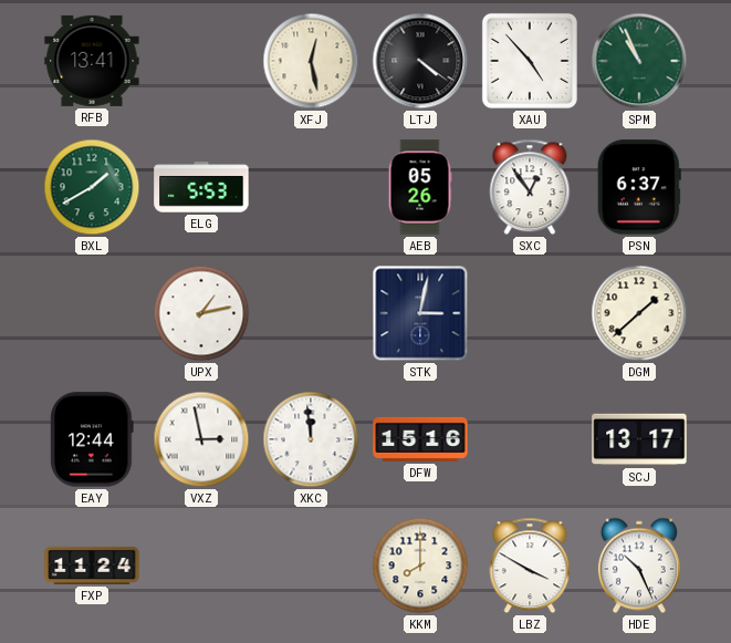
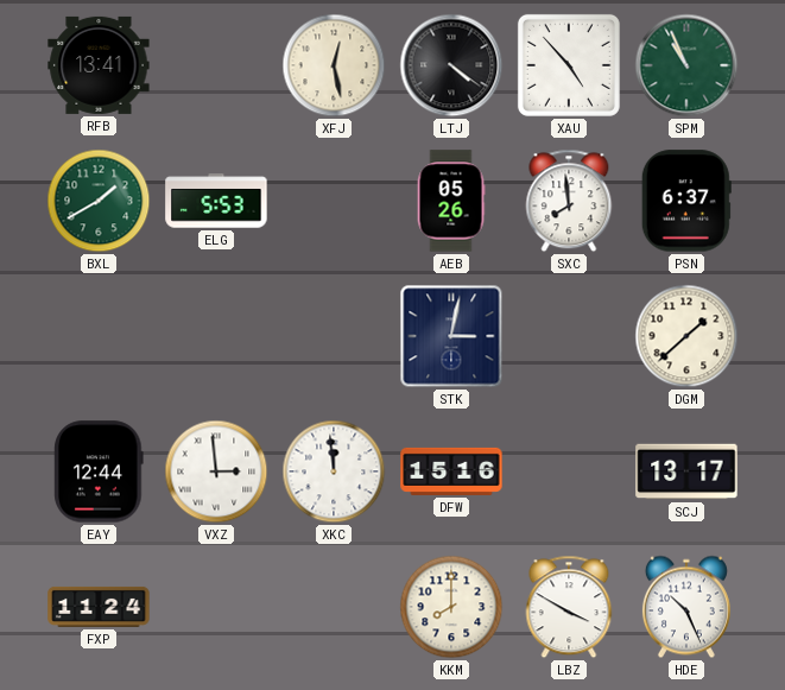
SXC: 12:54 -> 7:59 (569, 201)
UPX: 1:13 -> none (201, 313)
VXZ: 2:58 -> 2:59 (216, 471)
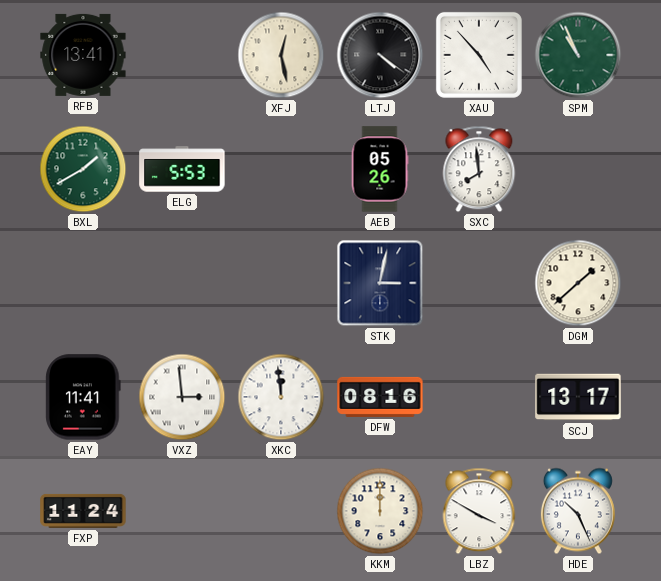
PSN: 6:37 -> none (686, 201)
EAY: 12:44 -> 11:41 (83, 397)
DFW: 15:16 -> 08:16 (380, 397)
KKM: 8:00 -> 12:00 (380, 511)
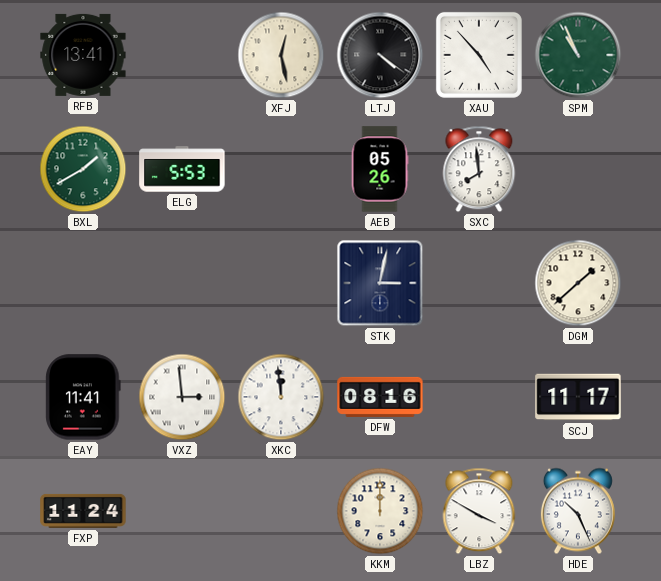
SCJ: 13:17 -> 11:17 (578, 397)
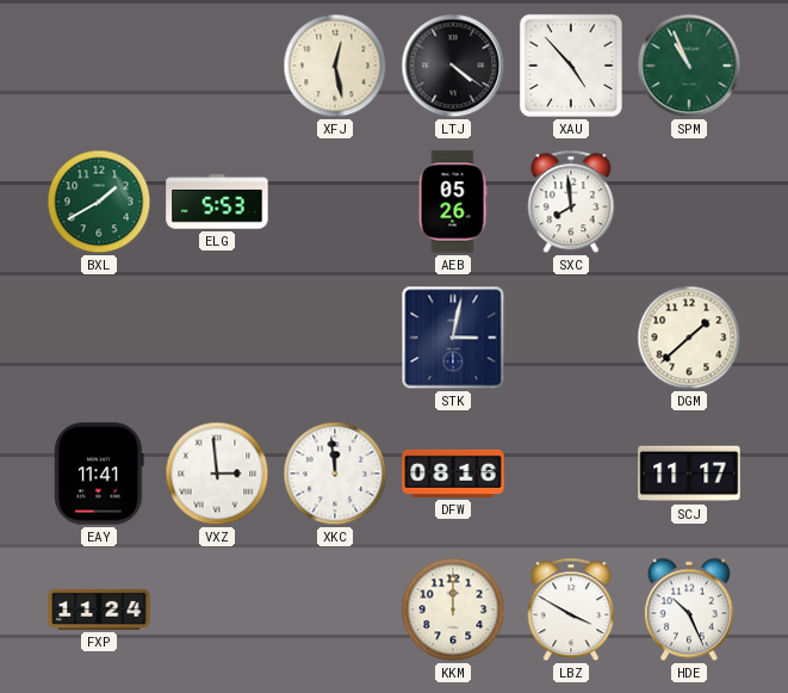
RFB: 13:41 -> none (83, 55)
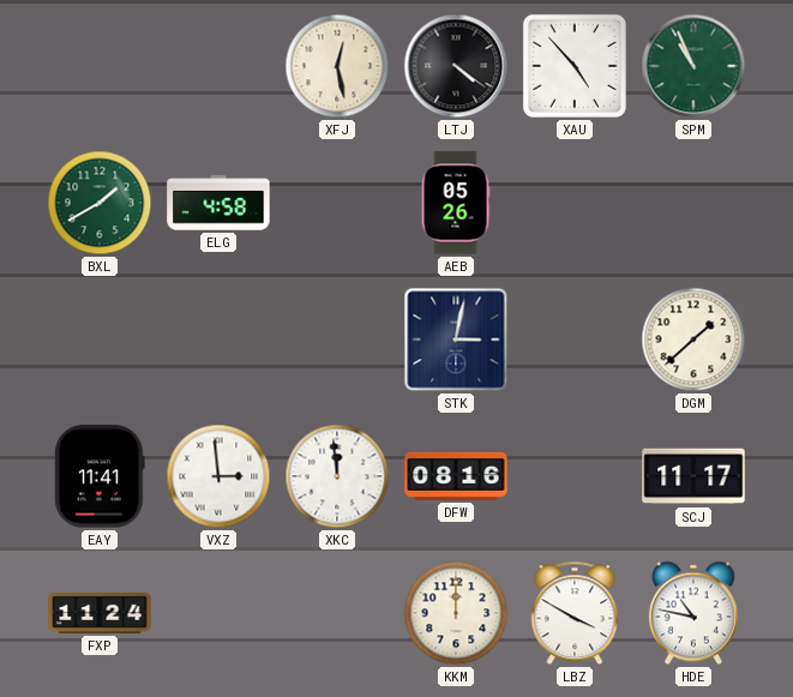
ELG: 5:53 -> 4:58 (218, 203)
SXC: 7:59 -> none (571, 202)
HDE: 10:26 -> 10:47 (693, 613)
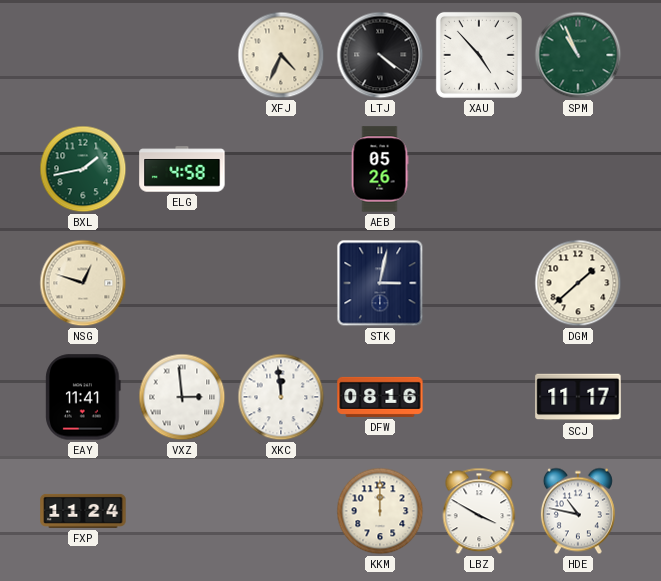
XFJ: 12:28 -> 4:34 (281, 55)
BXL: 1:40 -> 1:43 (83, 169)
NSG: none -> 12:48 (83, 283)
